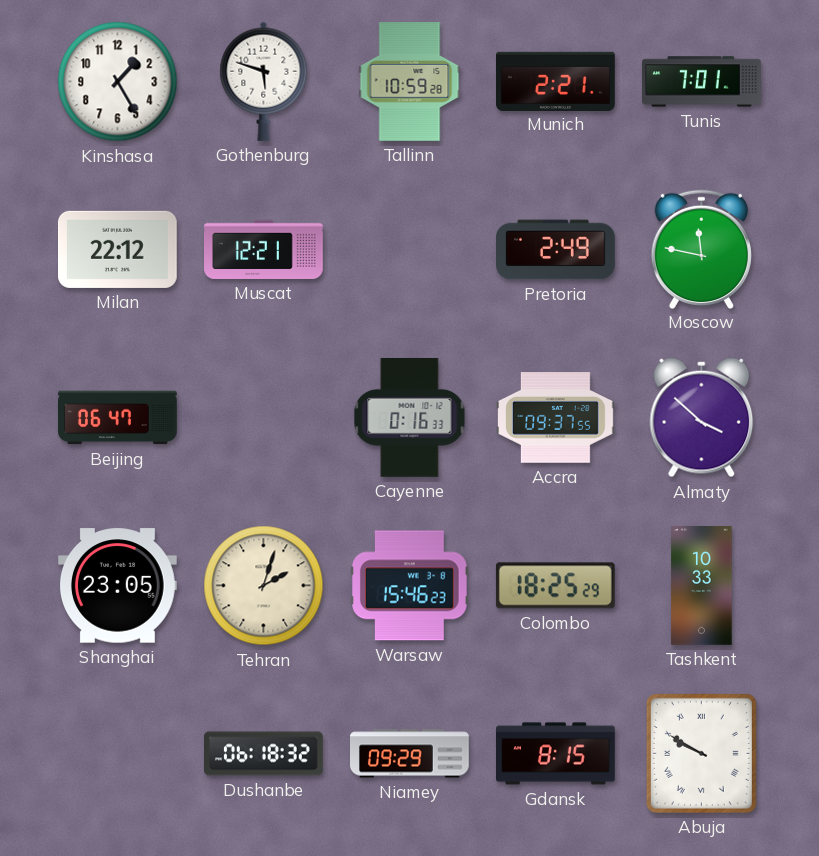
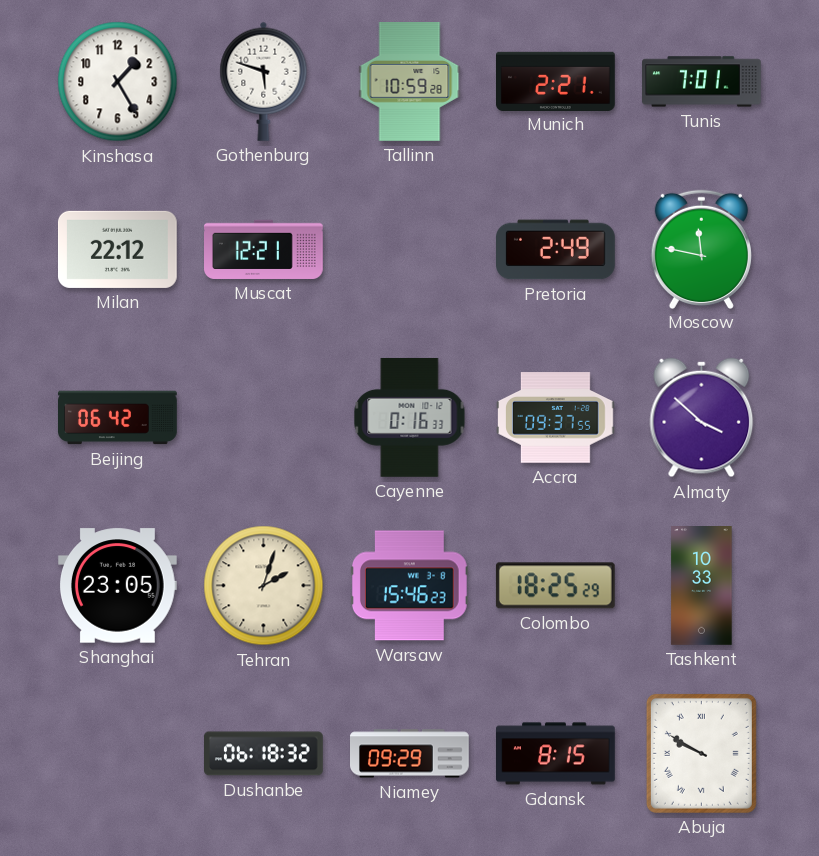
Beijing: 06:47 -> 06:42 (118, 418)
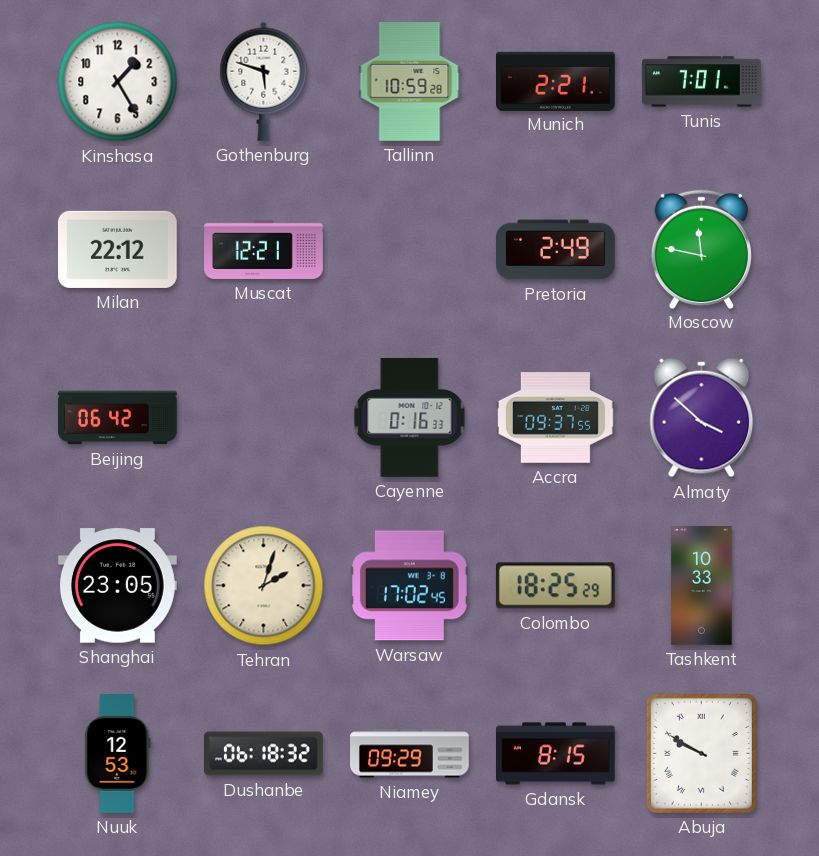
Warsaw: 15:46 -> 17:02 (409, 586)
Nuuk: none -> 12:53 (118, 754)
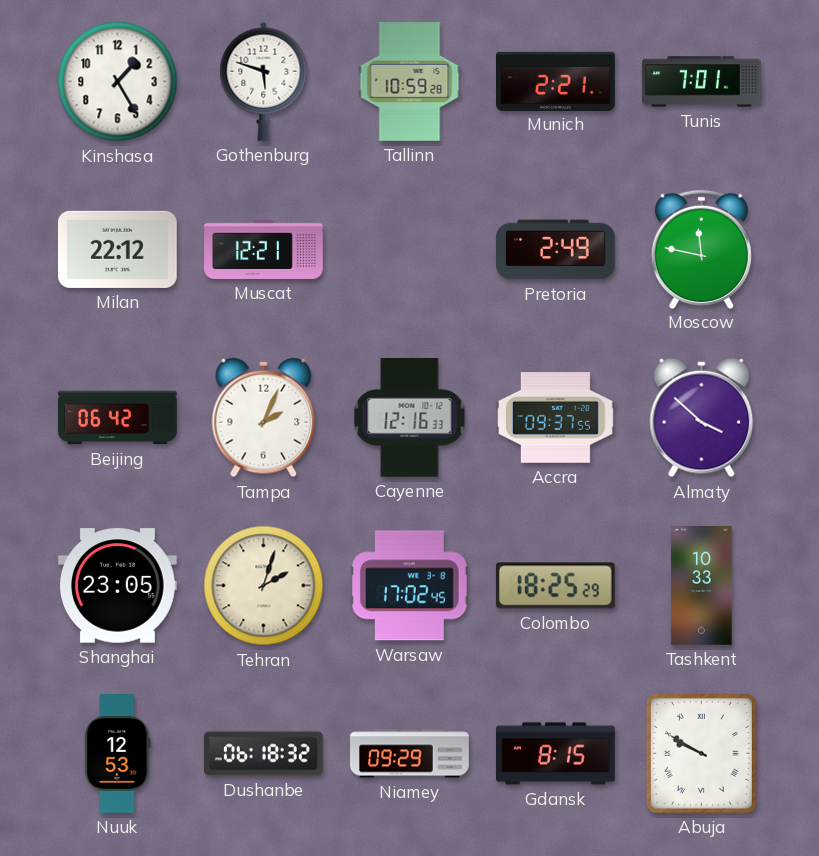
Tampa: none -> 2:04 (264, 418)
Cayenne: 0:16 -> 12:16 (410, 417)
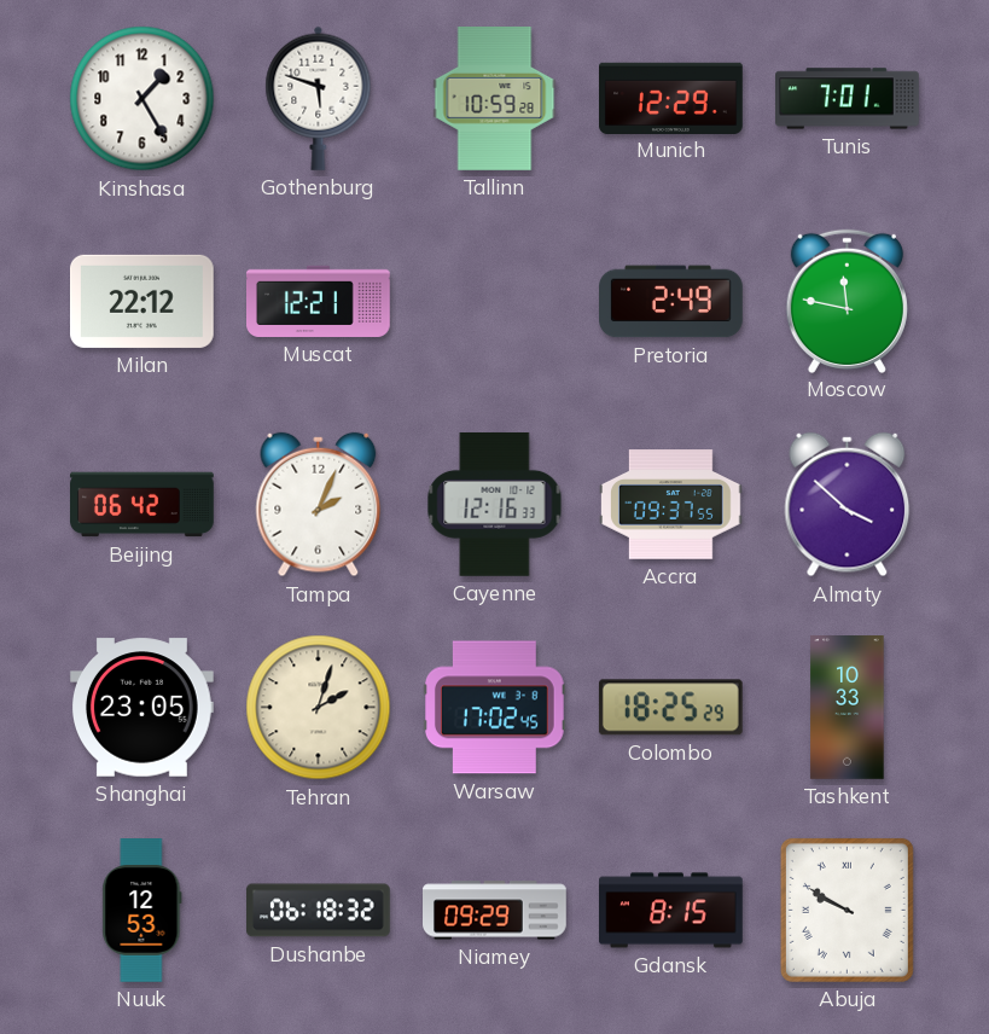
Munich: 2:21 -> 12:29 (671, 98)
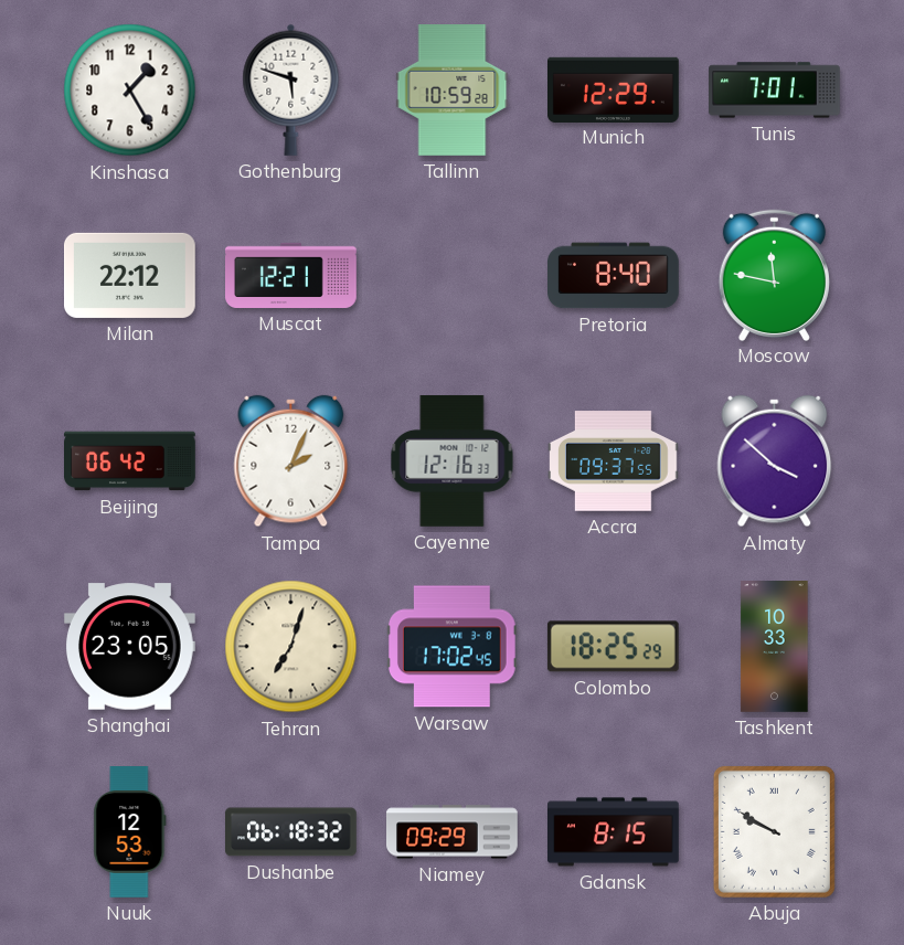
Pretoria: 2:49 -> 8:40 (614, 276)
Tehran: 2:03 -> 7:03 (291, 647)
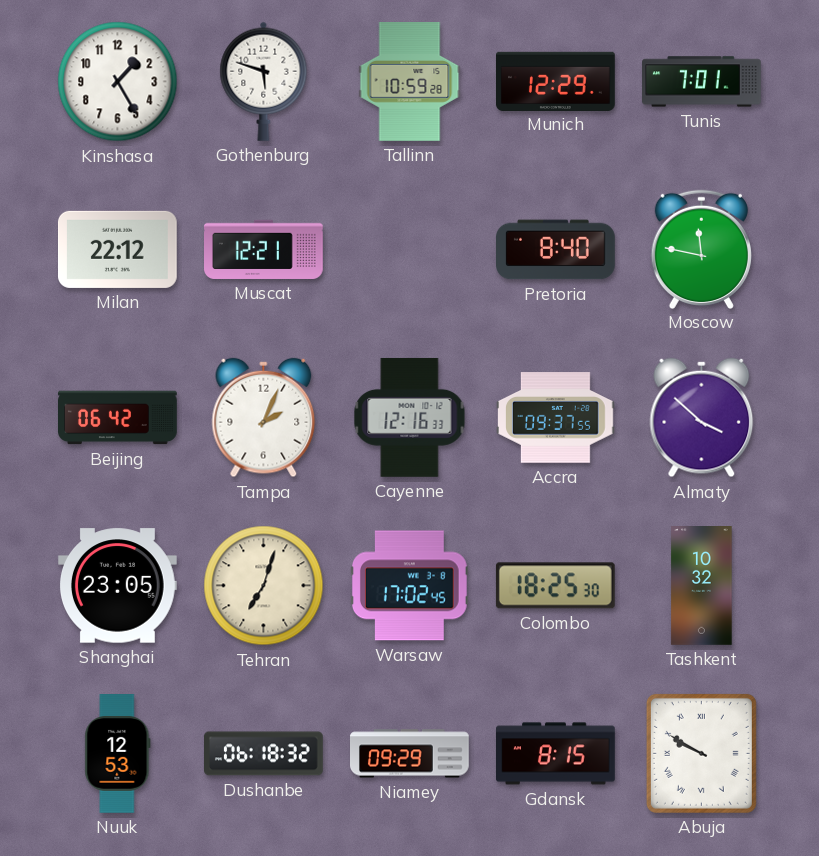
Colombo: 18:25:29 -> 18:25:30 (555, 586)
Tashkent: 10:33 -> 10:32 (702, 586)
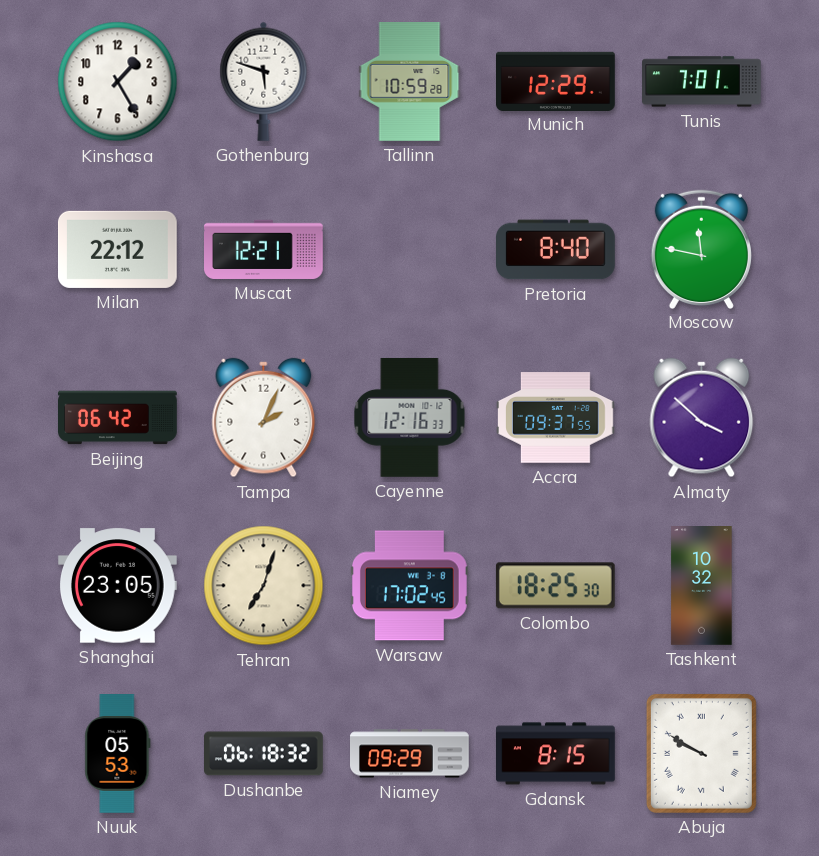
Nuuk: 12:53 -> 05:53 (118, 754)
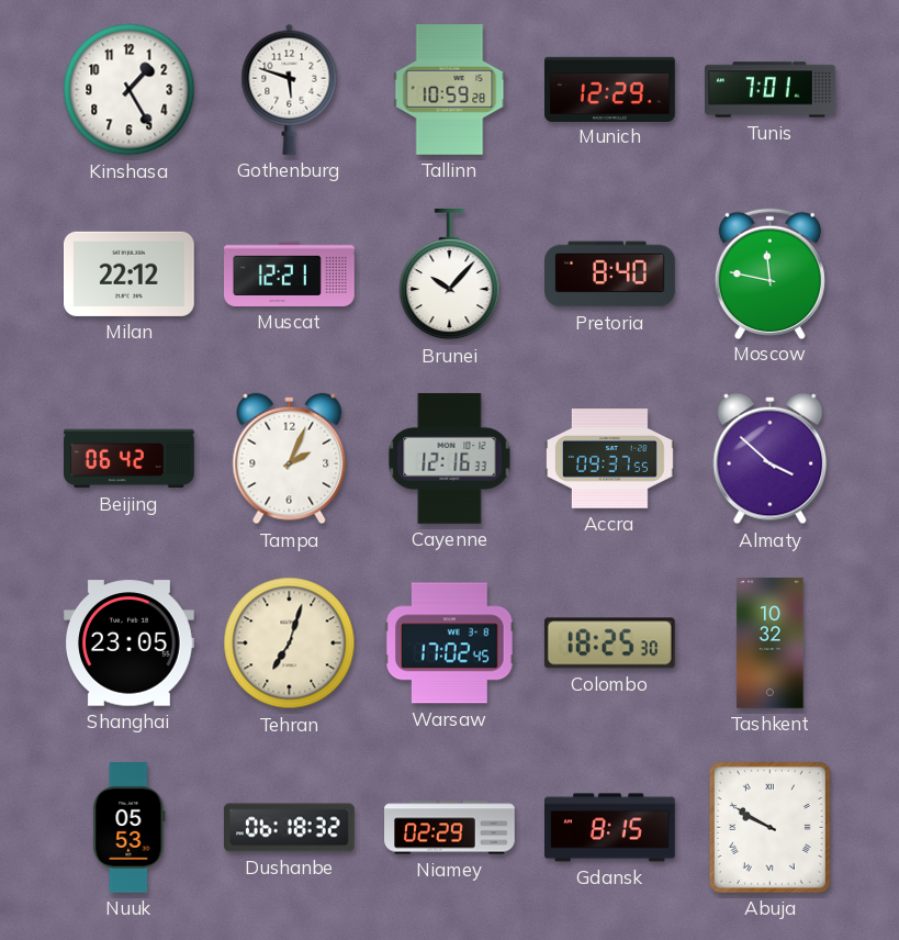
Brunei: none -> 10:07 (450, 276)
Niamey: 09:29 -> 02:29 (450, 828)
